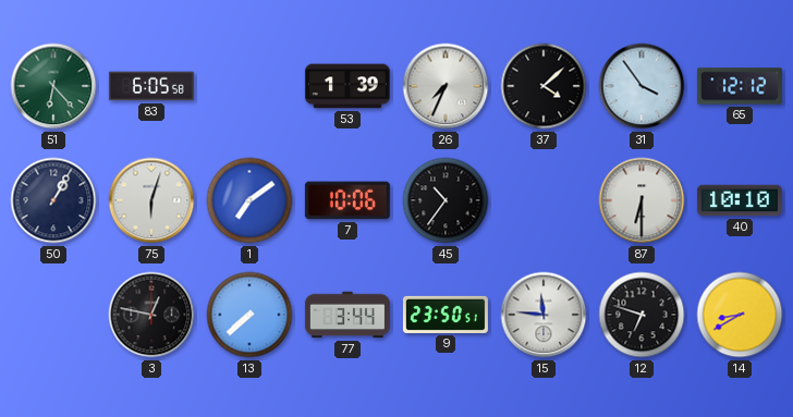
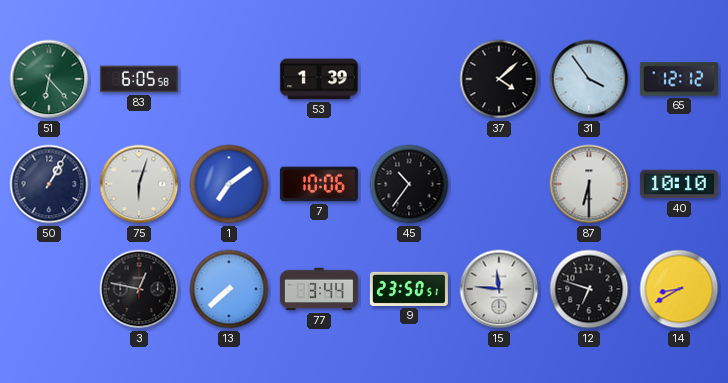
26: 7:34 -> none (446, 86)
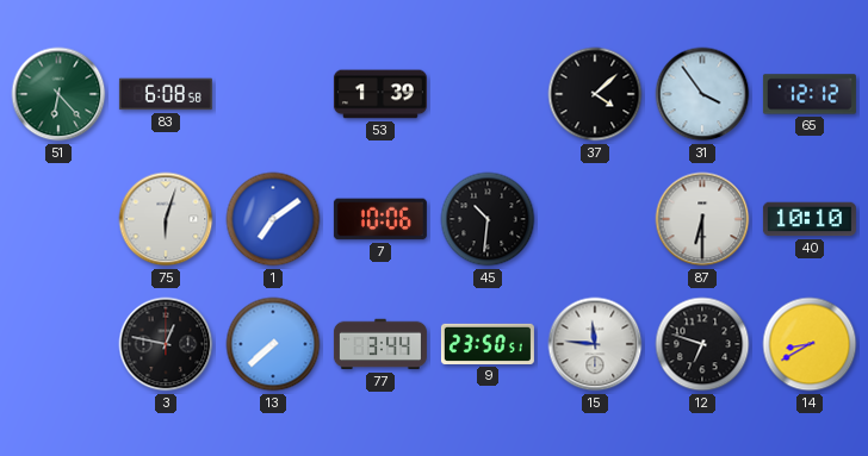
83: 6:05 -> 6:08 (166, 94)
50: 1:05 -> none (49, 184)
45: 10:36 -> 10:31 (488, 219)
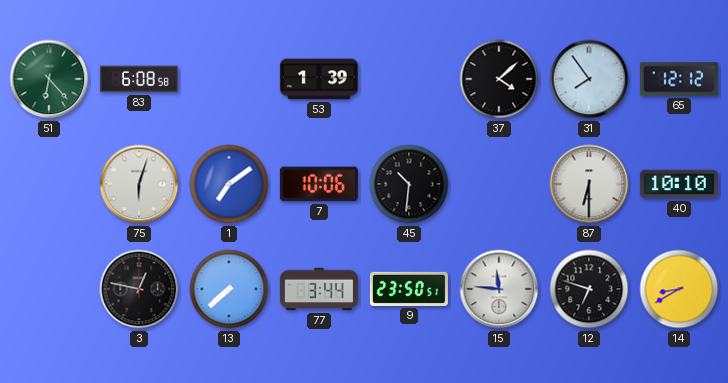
31: 3:54 -> 7:54 (589, 79)
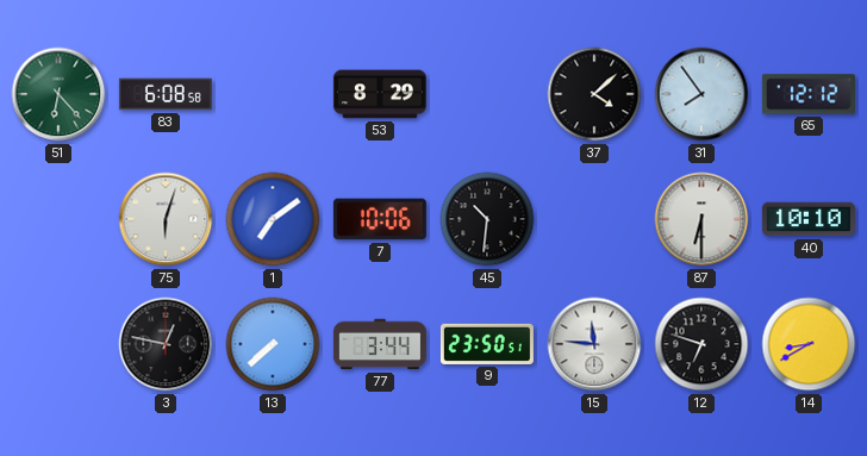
53: 1:39 -> 8:29 (380, 94)
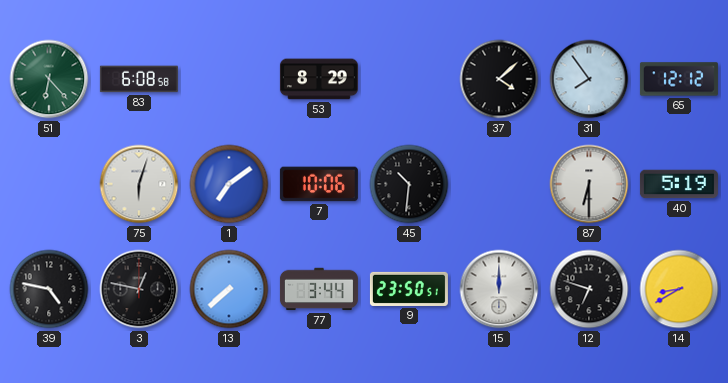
40: 10:10 -> 5:19 (679, 184)
39: none -> 4:47 (49, 289)
15: 11:46 -> 12:00 (499, 289)
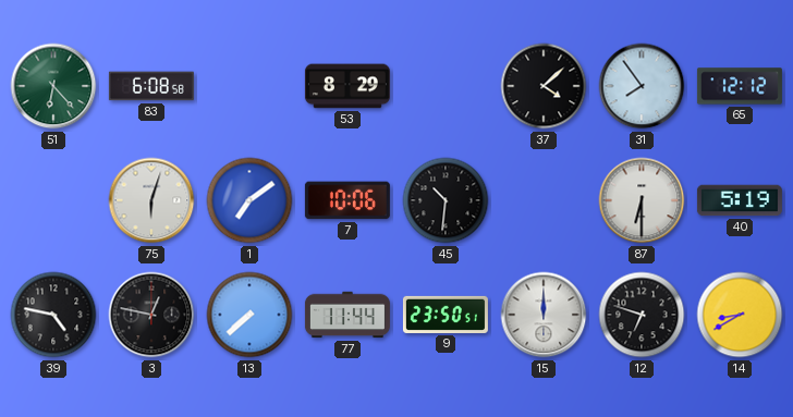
77: 3:44 -> 11:44 (347, 315)
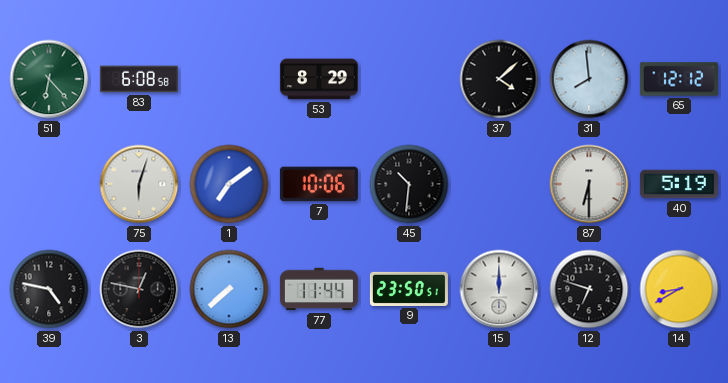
31: 7:54 -> 7:59 (589, 79)
